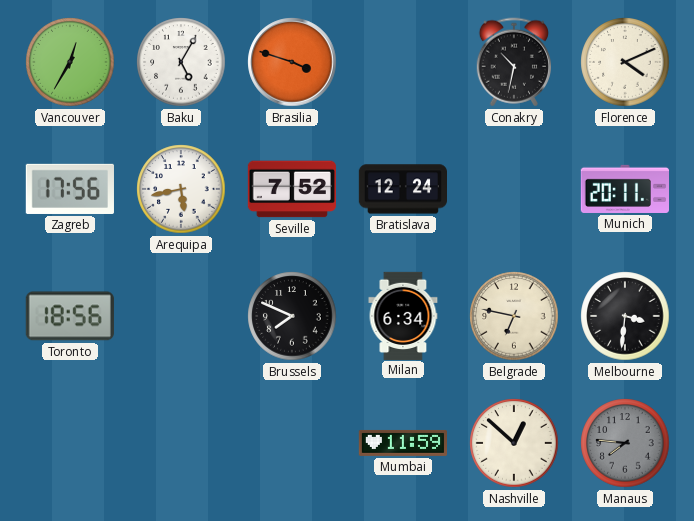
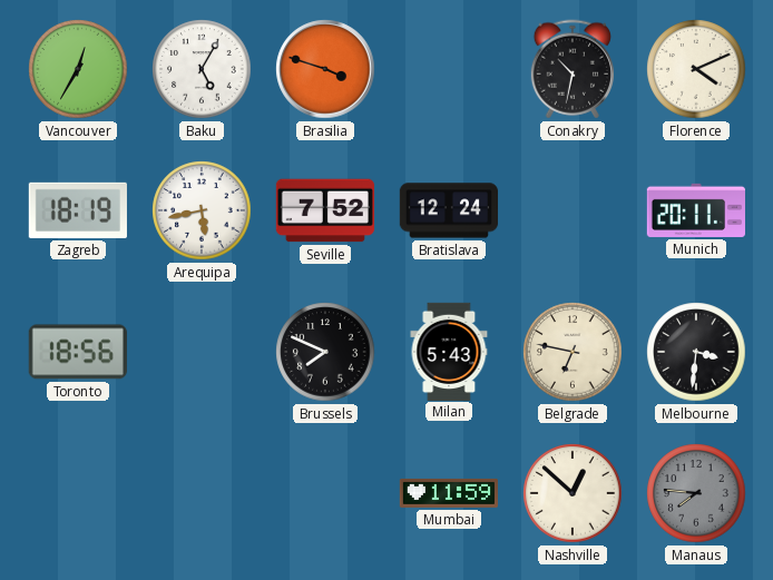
Zagreb: 17:56 -> 18:19 (78, 210)
Milan: 6:34 -> 5:43 (449, 351)
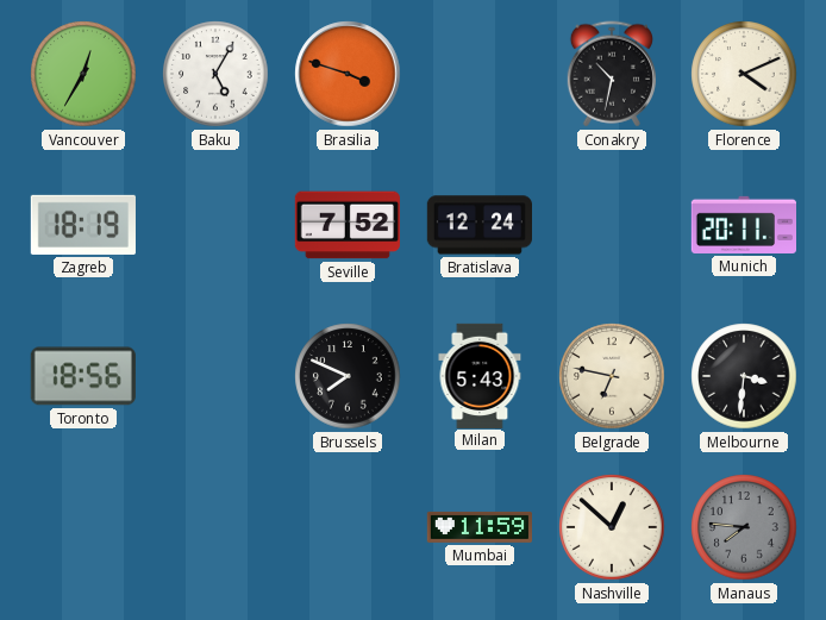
Arequipa: 5:43 -> none (202, 210)
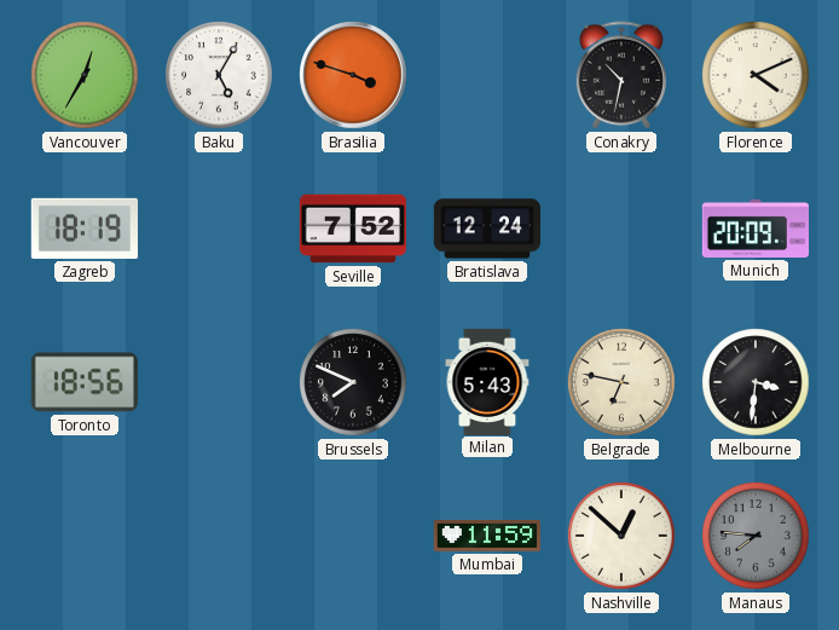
Munich: 20:11 -> 20:09 (754, 229)
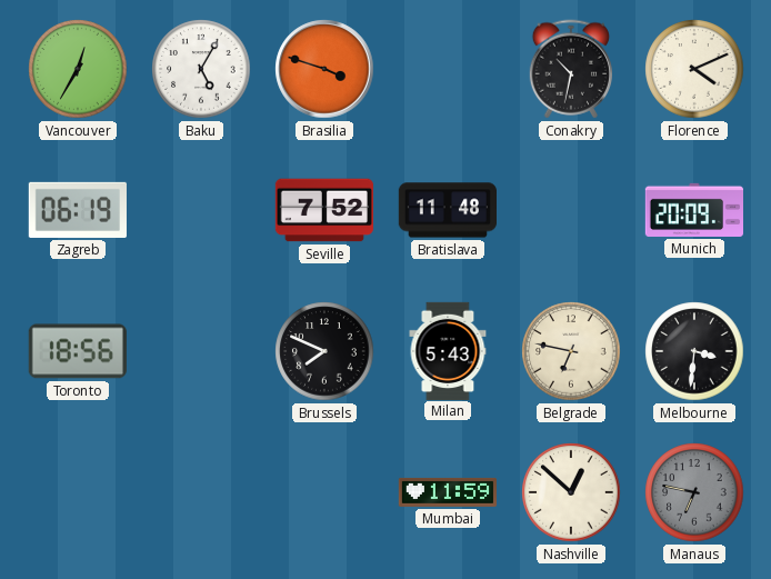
Zagreb: 18:19 -> 06:19 (78, 210)
Bratislava: 12:24 -> 11:48 (447, 210)
Manaus: 7:46 -> 6:47 (694, 492)
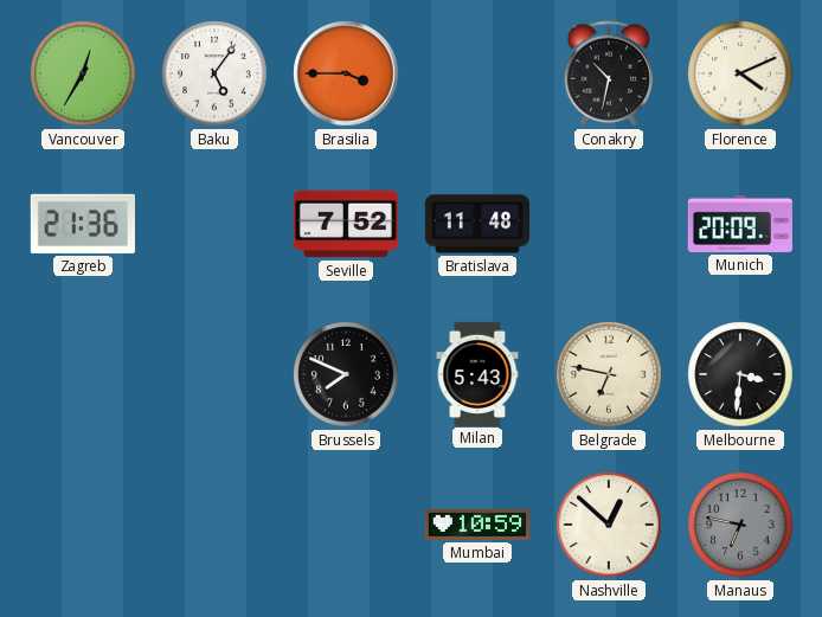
Baku: 5:05 -> 5:06 (214, 73)
Brasilia: 3:48 -> 3:45 (346, 73)
Zagreb: 06:19 -> 21:36 (83, 224)
Toronto: 18:56 -> none (78, 351)
Mumbai: 11:59 -> 10:59 (476, 525)
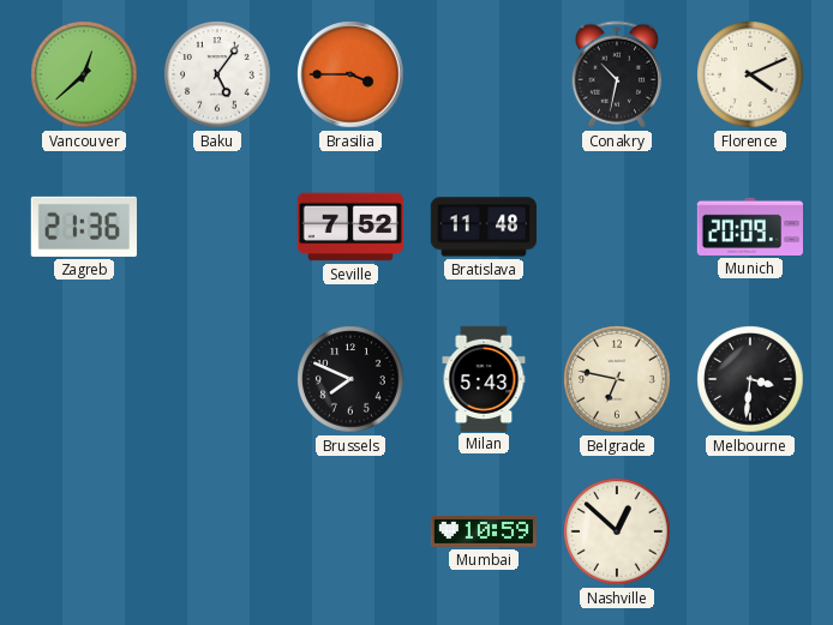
Vancouver: 12:35 -> 12:38 (84, 74)
Manaus: 6:47 -> none (740, 525)
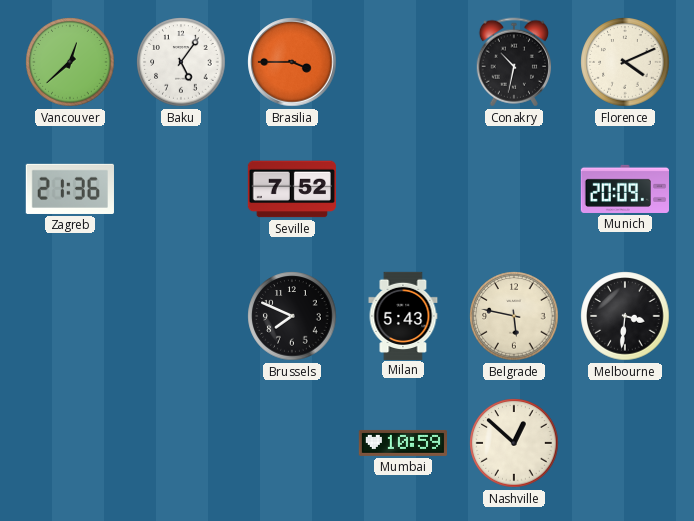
Bratislava: 11:48 -> none (483, 227)
Belgrade: 6:47 -> 5:47 (514, 316)
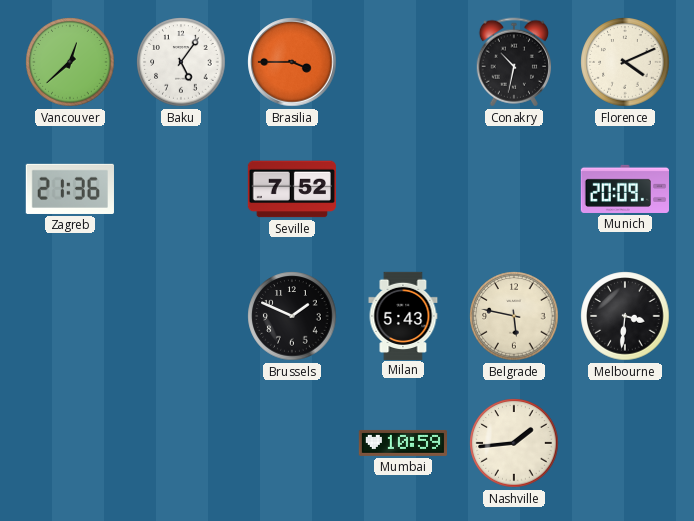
Brussels: 7:49 -> 1:49 (292, 316)
Nashville: 12:52 -> 1:44 (514, 443)
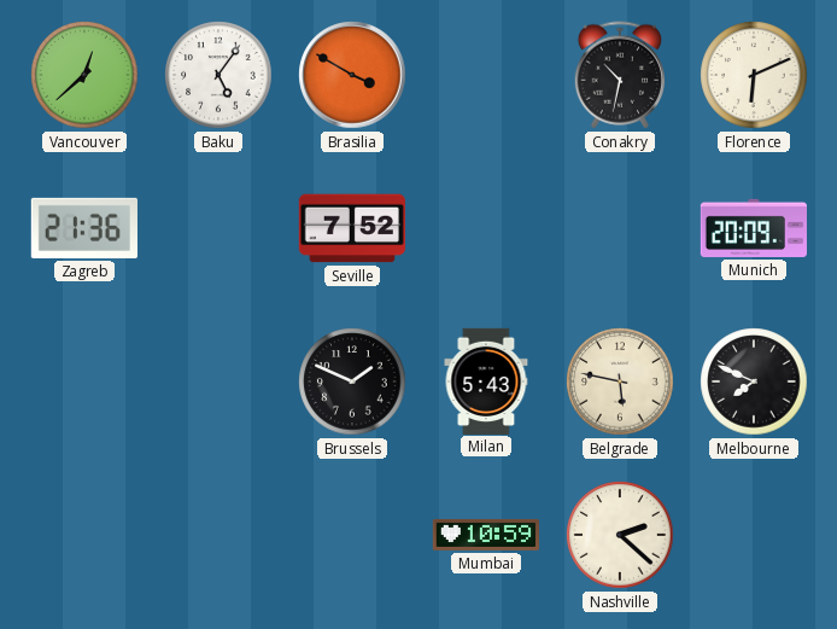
Brasilia: 3:45 -> 3:50 (352, 75)
Florence: 4:11 -> 6:11 (754, 75)
Melbourne: 3:31 -> 7:49 (754, 382)
Nashville: 1:44 -> 2:22 (620, 535)
